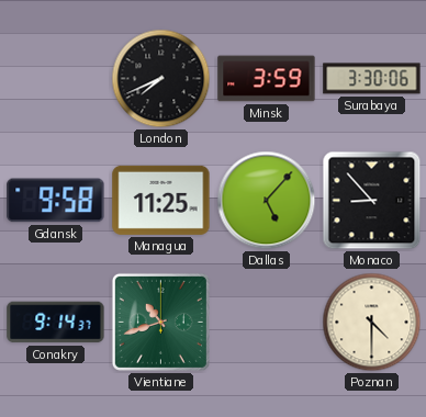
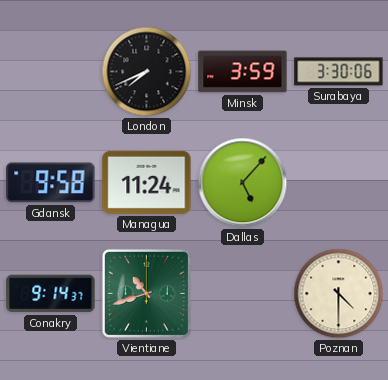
Managua: 11:25 -> 11:24 (147, 182)
Monaco: 8:53 -> none (372, 201)
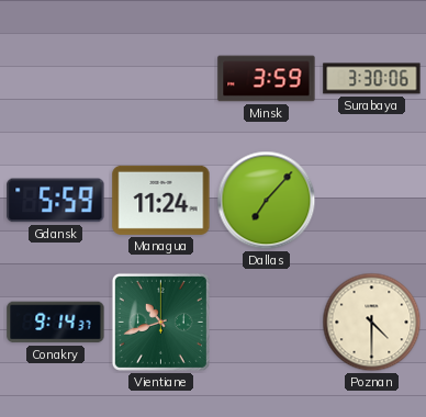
London: 7:41 -> none (147, 72)
Gdansk: 9:58 -> 5:59 (56, 201)
Dallas: 5:07 -> 7:07 (267, 201)
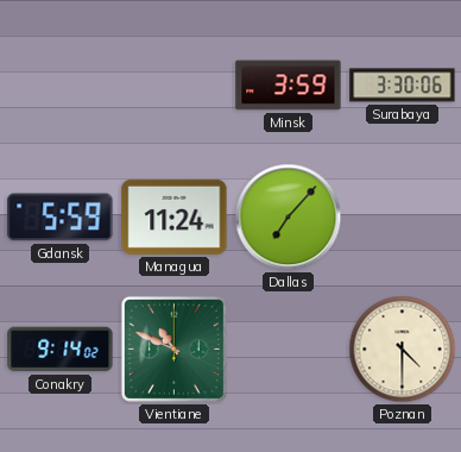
Conakry: 9:14:37 -> 9:14:02 (61, 350)
Vientiane: 10:42 -> 10:49 (173, 349)
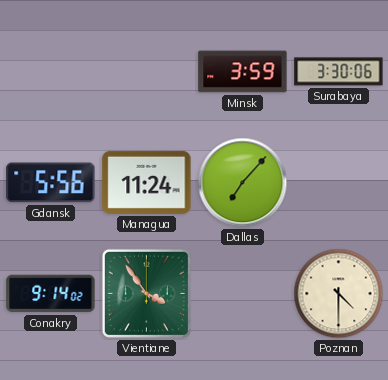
Gdansk: 5:59 -> 5:56 (51, 183)
Vientiane: 10:49 -> 3:54 (146, 293)
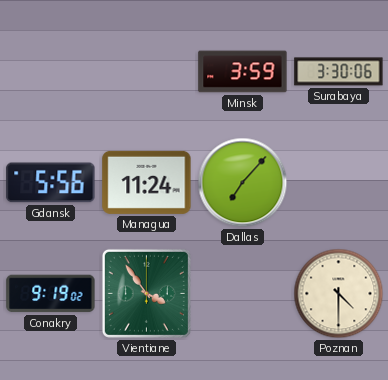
Conakry: 9:14 -> 9:19 (51, 294)
